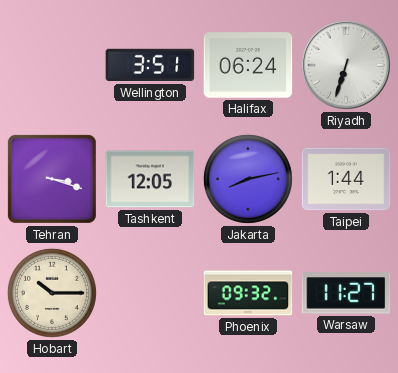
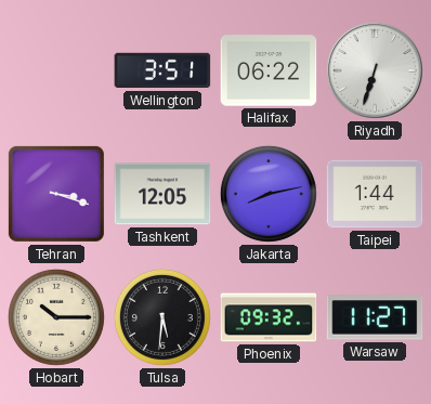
Halifax: 06:24 -> 06:22 (269, 70)
Tulsa: none -> 5:31 (162, 317)
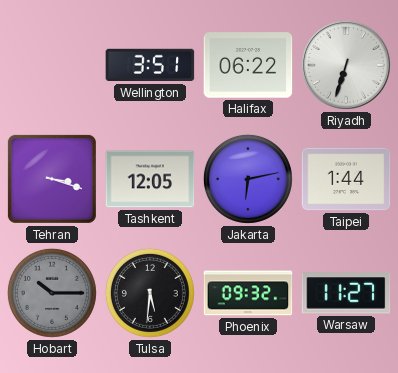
Jakarta: 8:13 -> 6:13 (248, 179)
Hobart dial: cream -> grey (52, 293)
